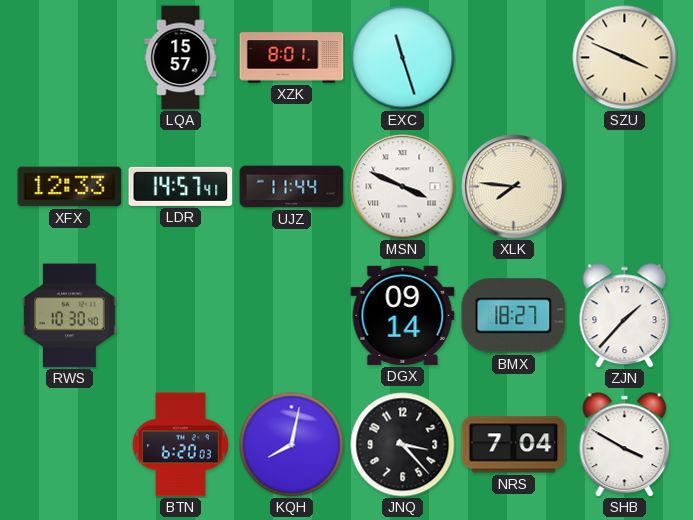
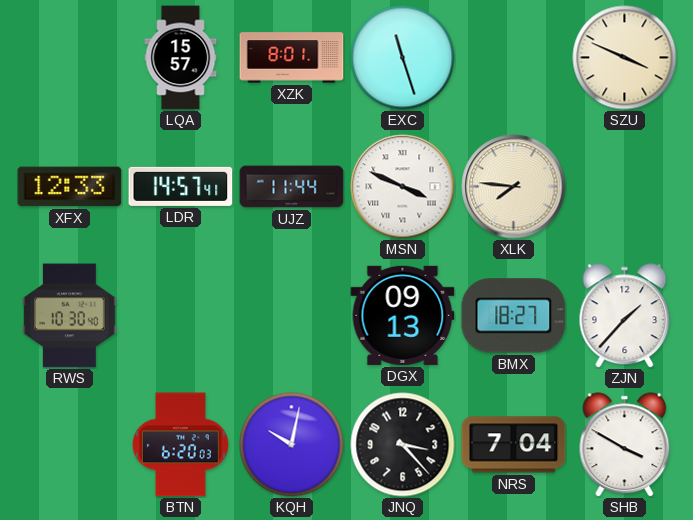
DGX: 09:14 -> 09:13 (403, 315)
KQH: 8:02 -> 10:02 (292, 445)
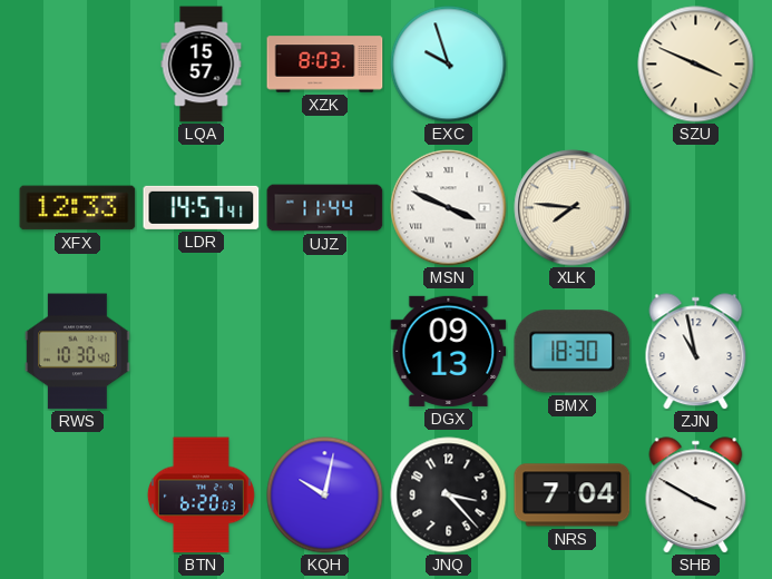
XZK: 8:01 -> 8:03 (325, 65)
EXC: 11:27 -> 9:57 (449, 65)
BMX: 18:27 -> 18:30 (573, 352)
ZJN: 1:37 -> 10:58 (696, 352)
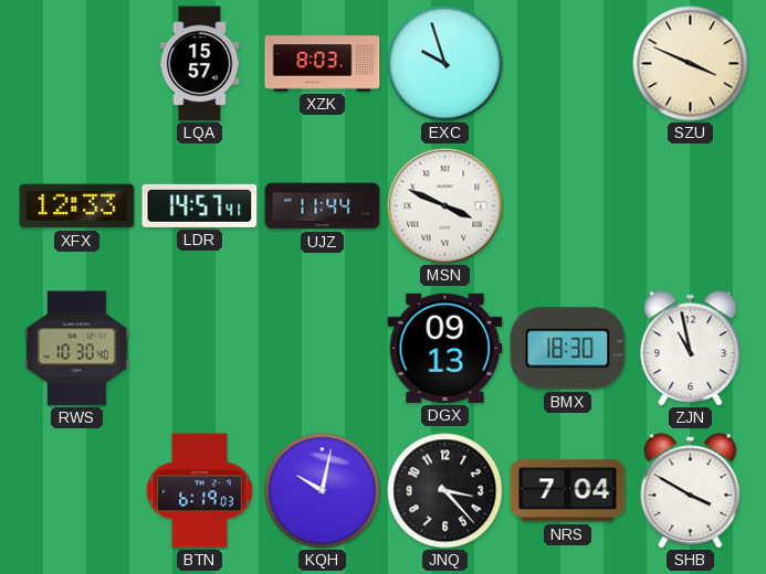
XLK: 7:46 -> none (573, 208)
BTN: 6:20 -> 6:19 (199, 491)
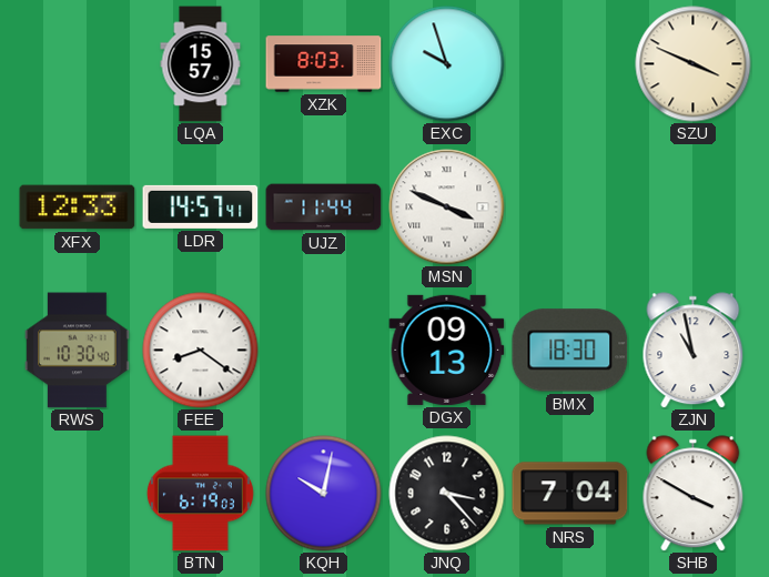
FEE: none -> 8:21 (201, 351)
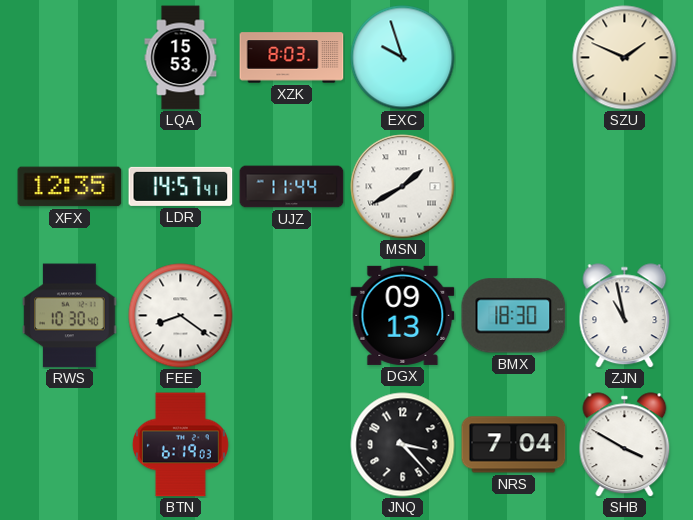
LQA: 15:57 -> 15:53 (181, 58)
SZU: 3:49 -> 1:49 (625, 58)
XFX: 12:33 -> 12:35 (70, 187)
MSN: 3:49 -> 1:40 (403, 187)
KQH: 10:02 -> none (324, 494)
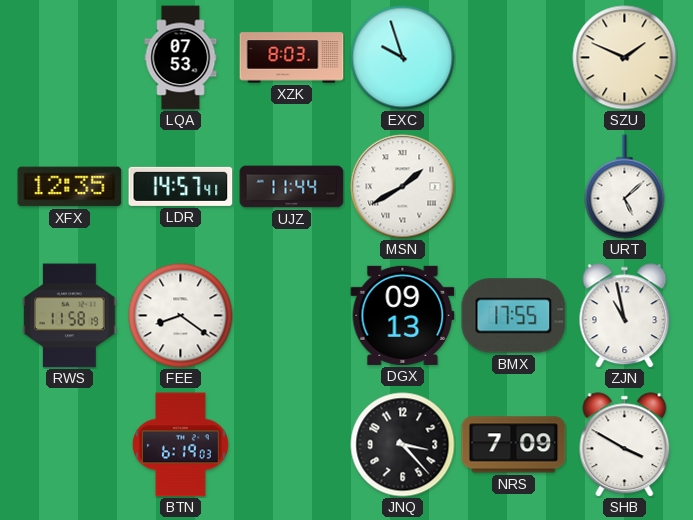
LQA: 15:53 -> 07:53 (181, 58)
URT: none -> 5:08 (625, 187)
RWS: 10:30 -> 11:58 (70, 316)
BMX: 18:30 -> 17:55 (514, 316)
NRS: 7:04 -> 7:09 (514, 445)
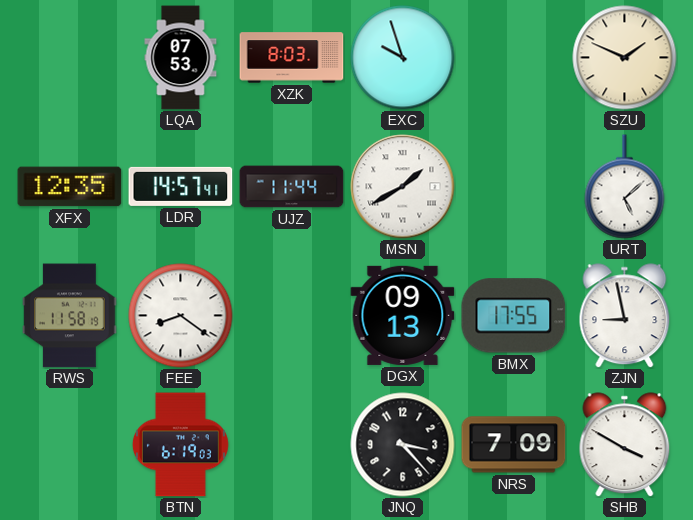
ZJN: 10:58 -> 8:58 (625, 316)
